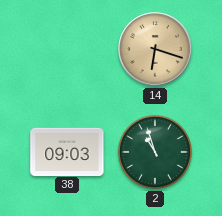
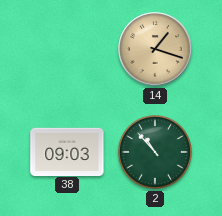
14: 6:18 -> 1:18 (155, 49)
2: 10:57 -> 10:53 (155, 152)
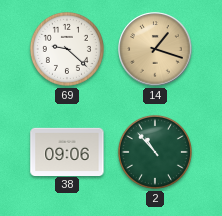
69: none -> 9:22 (67, 49)
38: 09:03 -> 09:06 (67, 151)
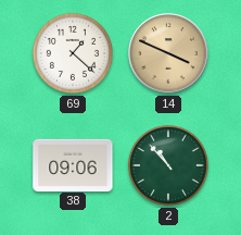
69: 9:22 -> 1:22 (73, 53)
14: 1:18 -> 3:49 (168, 53)
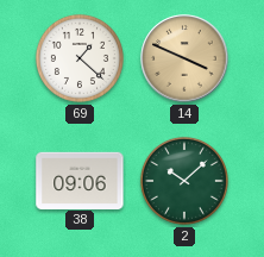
2: 10:53 -> 10:08 (184, 181)
